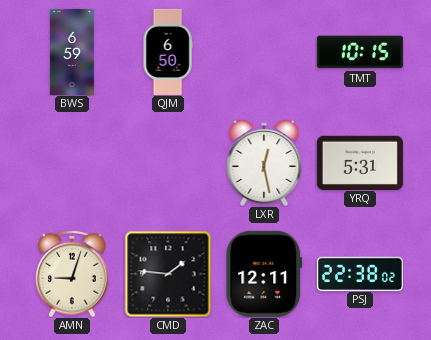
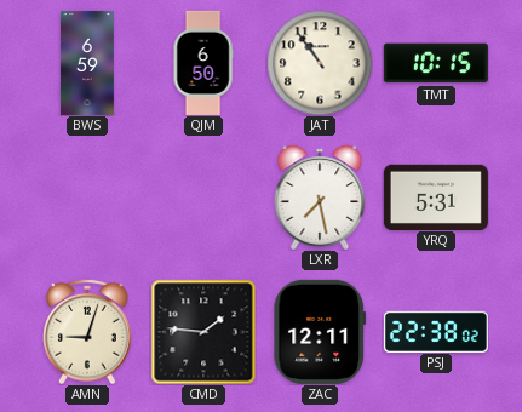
JAT: none -> 10:54 (320, 63)
LXR: 12:28 -> 7:28 (320, 198)
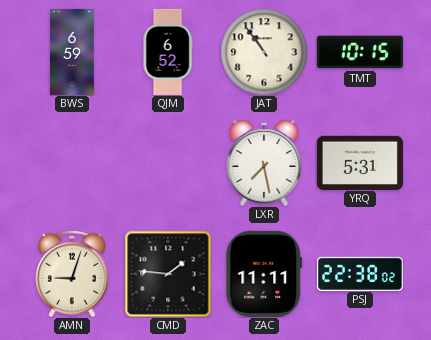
QJM: 6:50 -> 6:52 (168, 52)
ZAC: 12:11 -> 11:11 (264, 274)
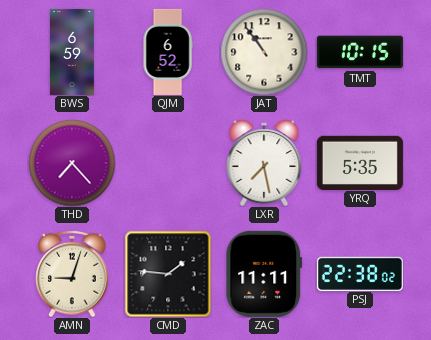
THD: none -> 7:23 (72, 163)
YRQ: 5:31 -> 5:35 (360, 162)
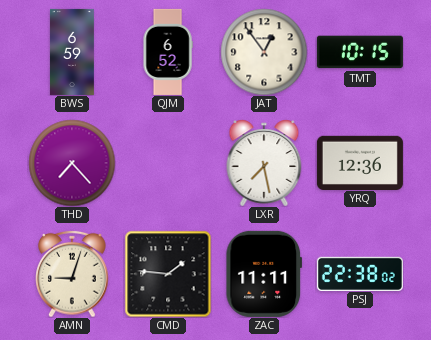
JAT: 10:54 -> 12:54 (264, 52)
YRQ: 5:35 -> 12:36 (360, 162)
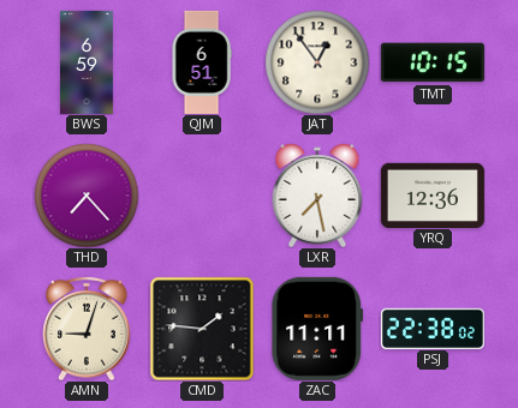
QJM: 6:52 -> 6:51 (202, 62)
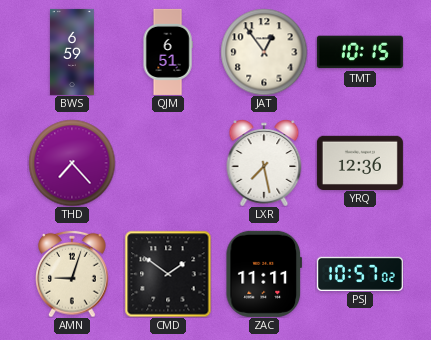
CMD: 1:46 -> 1:51 (168, 274)
PSJ: 22:38 -> 10:57 (360, 273)
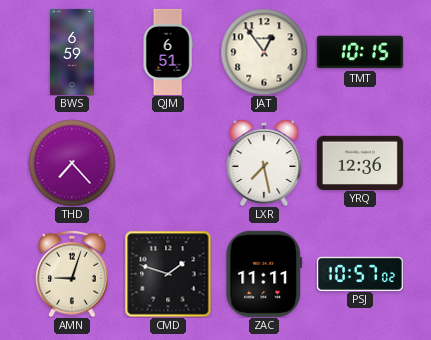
CMD: 1:51 -> 1:48 (168, 274)
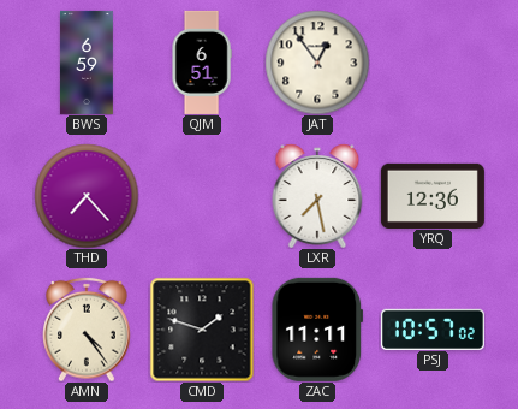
TMT: 10:15 -> none (360, 52)
AMN: 9:03 -> 4:24 (87, 330)
